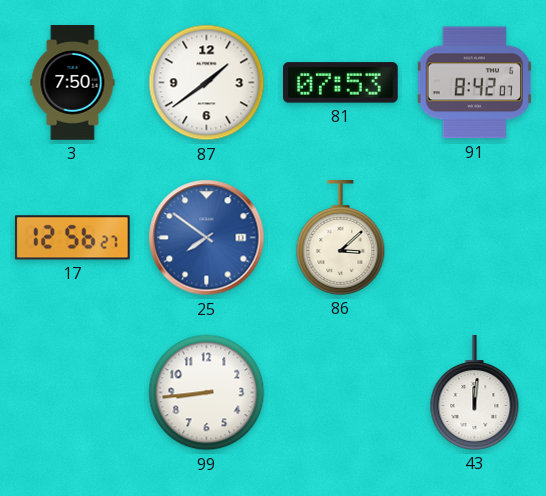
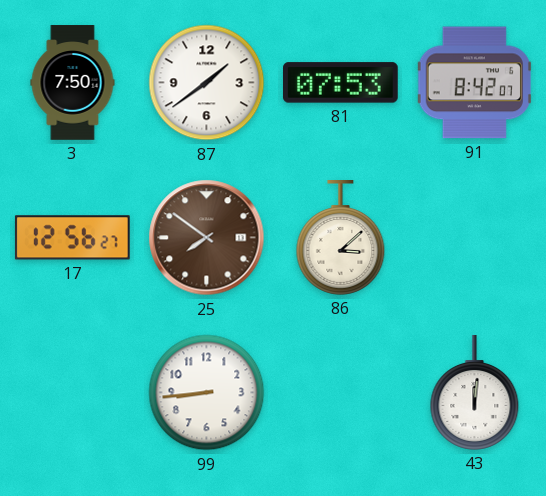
25 dial: blue -> brown (207, 238)
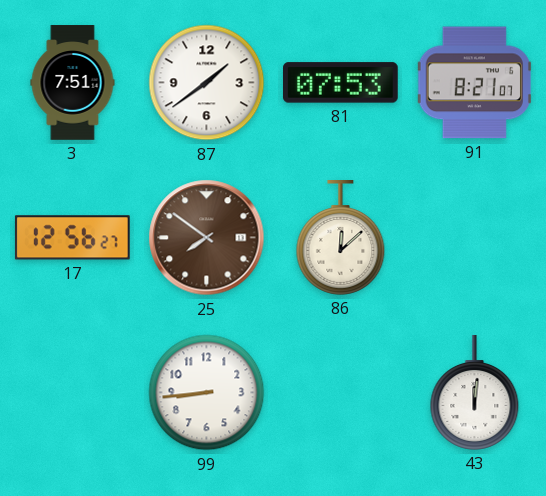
3: 7:50 -> 7:51 (73, 83)
91: 8:42 -> 8:21 (474, 83)
86: 3:08 -> 12:08 (341, 238)
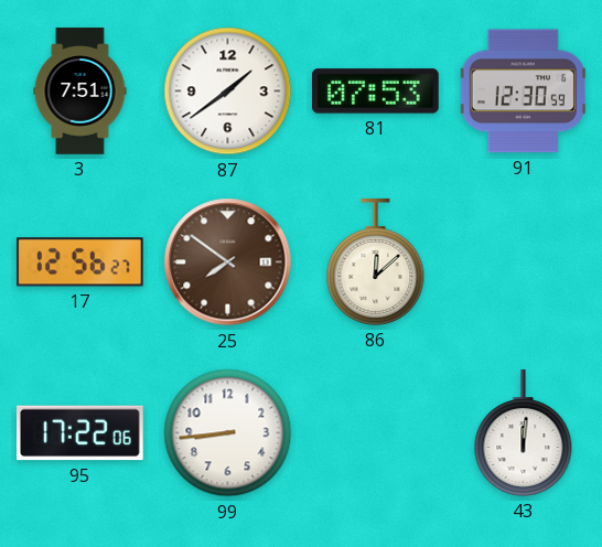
91: 8:21 -> 12:30 (523, 92)
95: none -> 17:22 (80, 433)
